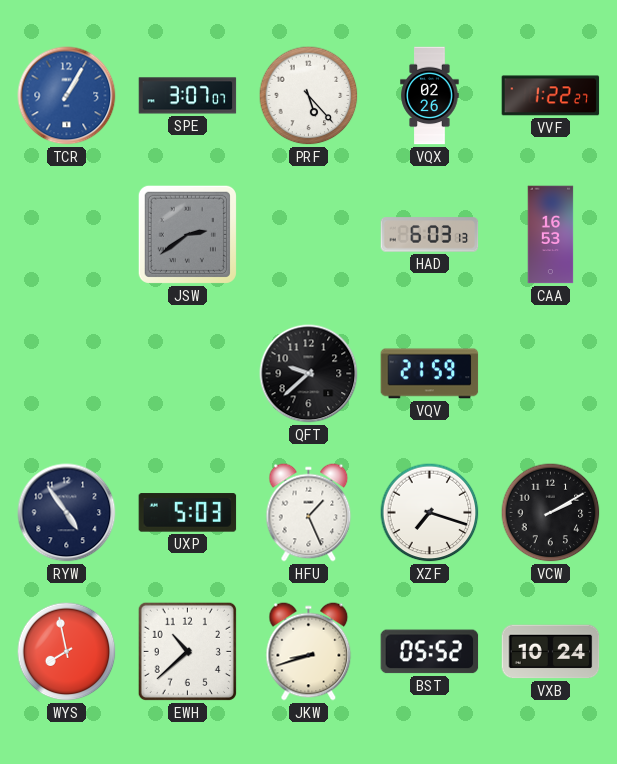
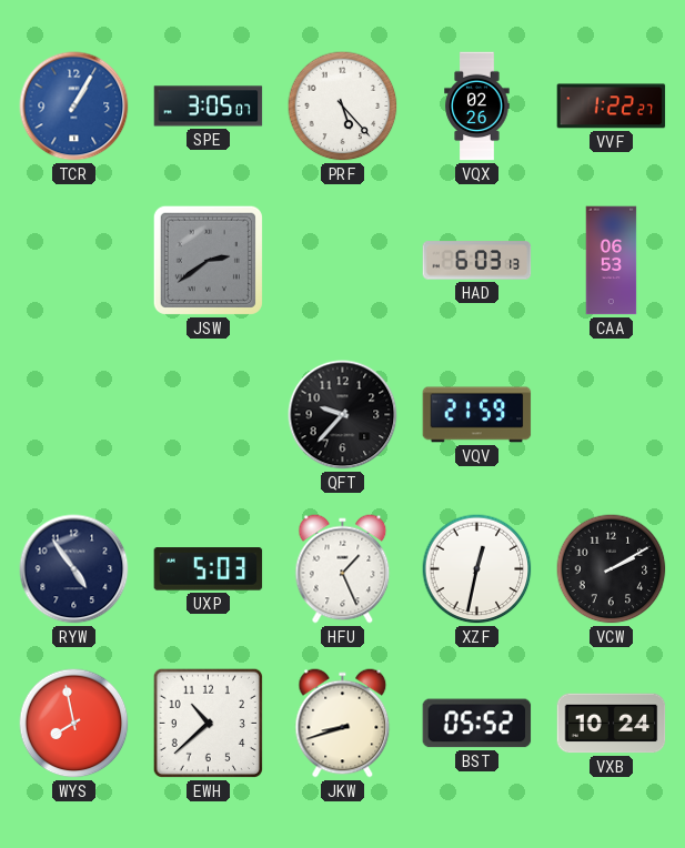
SPE: 3:07 -> 3:05 (209, 107)
CAA: 16:53 -> 06:53 (612, 261)
QFT: 9:38 -> 9:37 (343, 415)
XZF: 7:18 -> 12:32 (477, 569)
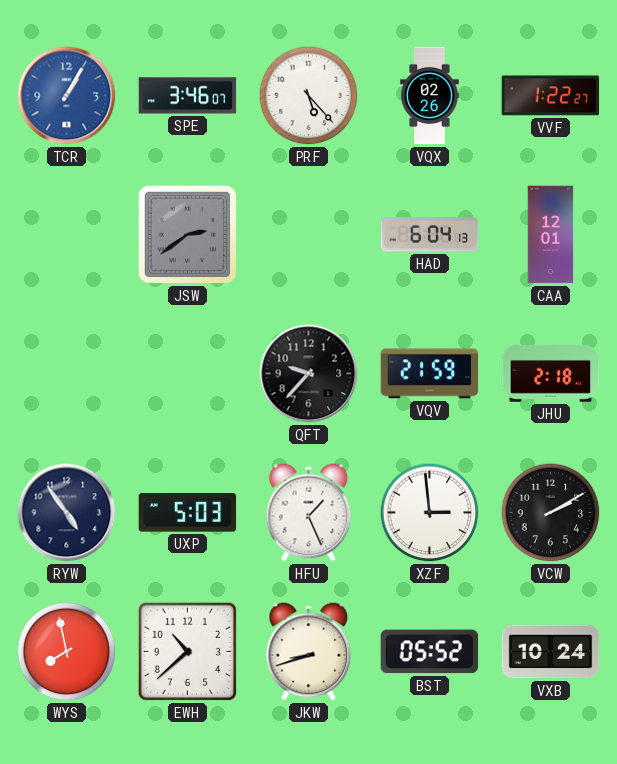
SPE: 3:05 -> 3:46 (188, 96)
HAD: 6:03 -> 6:04 (430, 235)
CAA: 06:53 -> 12:01 (551, 235)
JHU: none -> 2:18 (551, 374)
XZF: 12:32 -> 2:59 (430, 513)
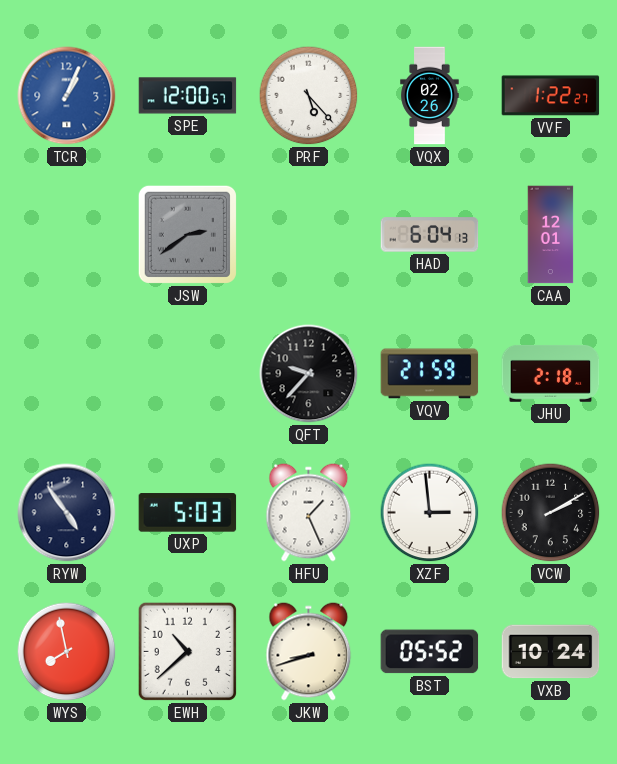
TCR: 1:05 -> 1:04 (67, 96)
SPE: 3:46 -> 12:00 (188, 96)
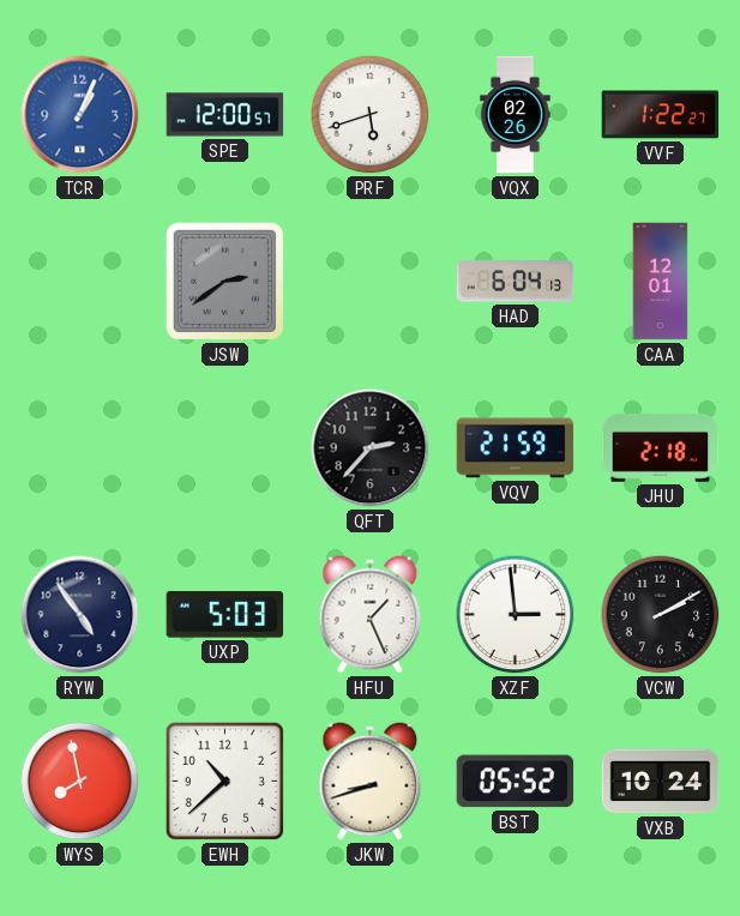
PRF: 5:23 -> 5:42 (371, 115)
QFT: 9:37 -> 2:37 (371, 448)
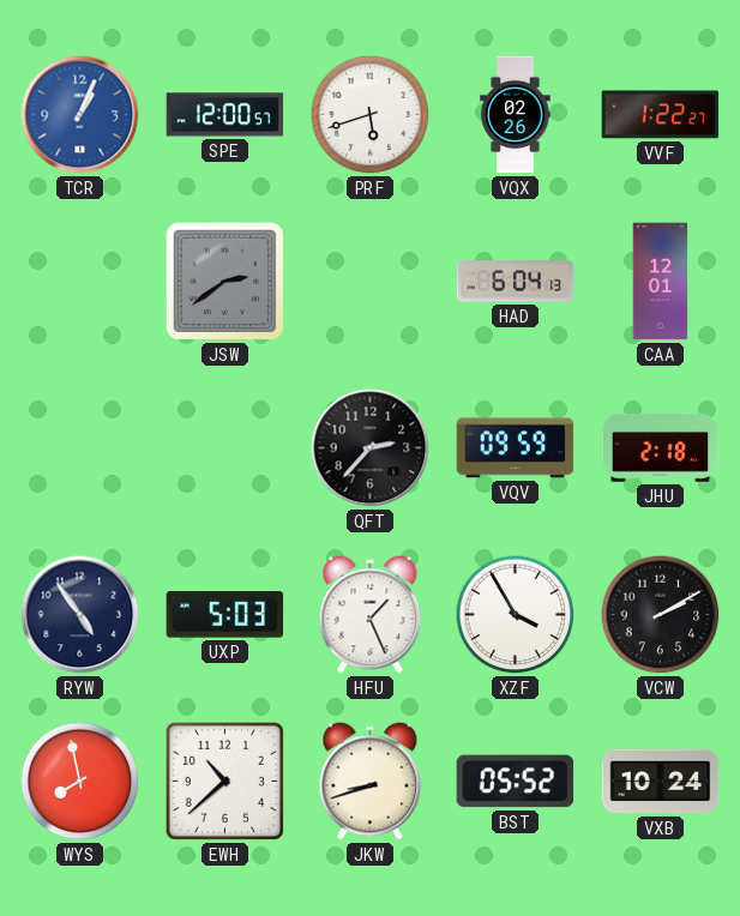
VQV: 21:59 -> 09:59 (516, 448)
XZF: 2:59 -> 3:55 (516, 615)
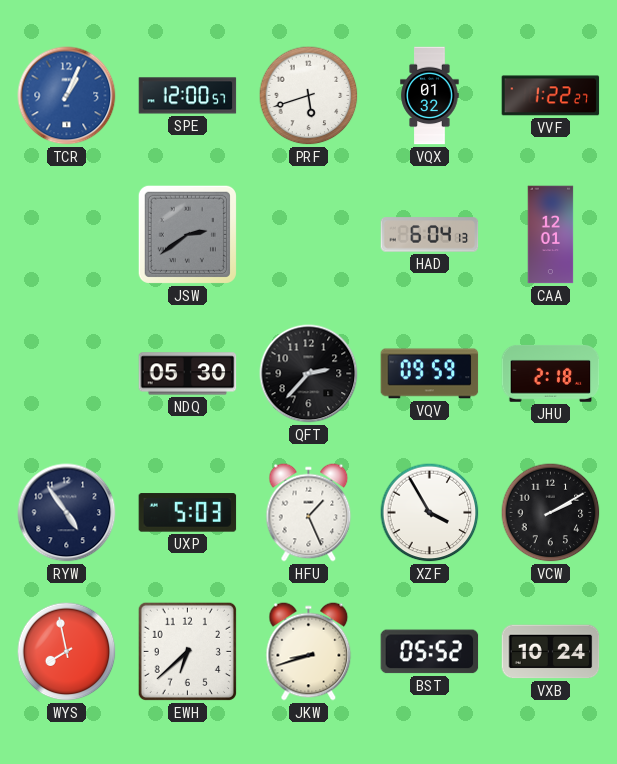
VQX: 02:26 -> 01:32 (430, 96)
NDQ: none -> 05:30 (188, 374)
EWH: 10:38 -> 6:38 (187, 651)
